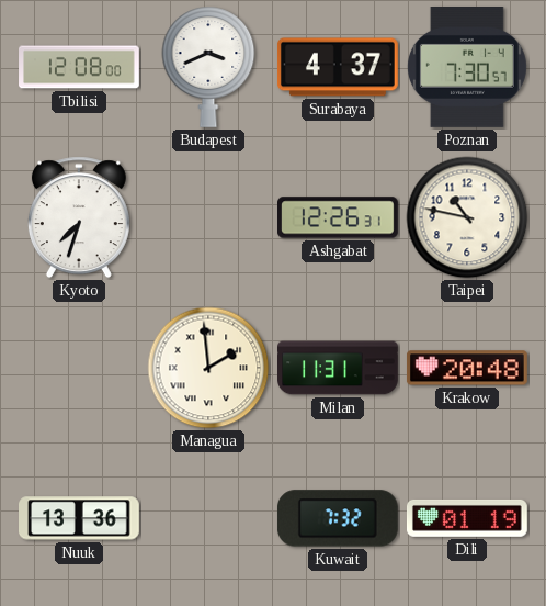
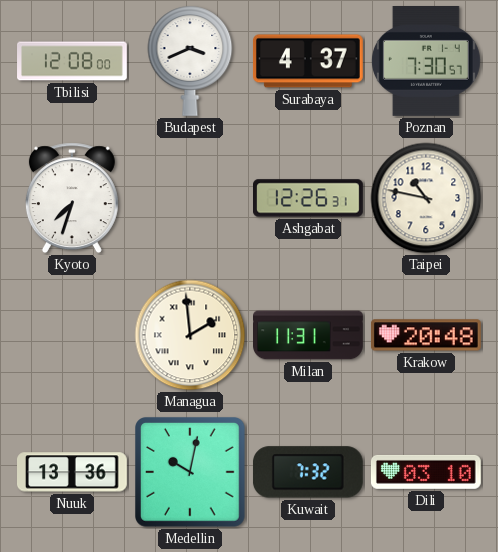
Medellin: none -> 10:02 (191, 473)
Dili: 01:19 -> 03:10 (426, 472)
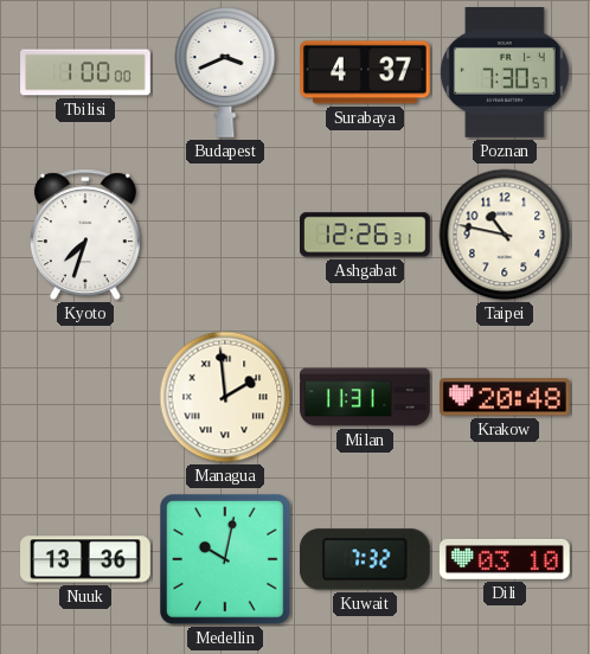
Tbilisi: 12:08 -> 1:00 (85, 72)
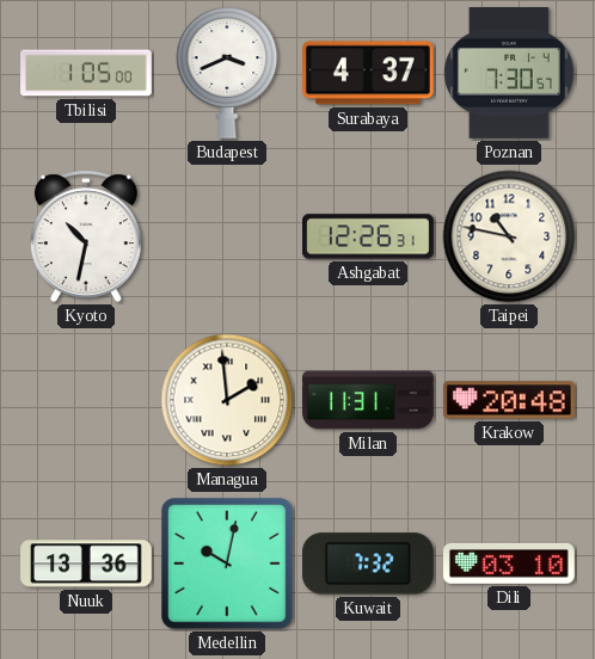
Tbilisi: 1:00 -> 1:05 (86, 73)
Kyoto: 7:33 -> 10:32 (86, 236)
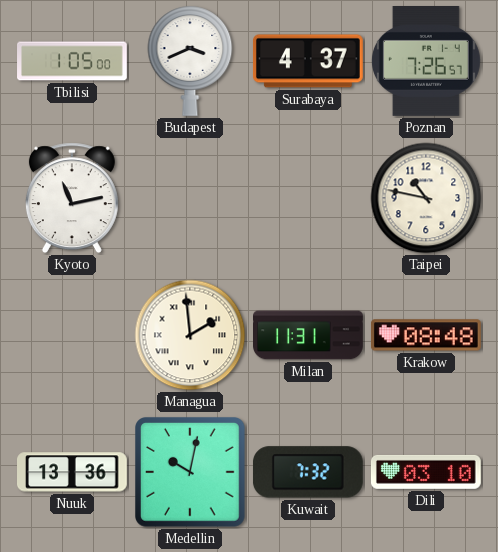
Poznan: 7:30 -> 7:26 (426, 62)
Kyoto: 10:32 -> 11:13 (72, 198)
Ashgabat: 12:26 -> none (369, 236)
Krakow: 20:48 -> 08:48 (426, 335)
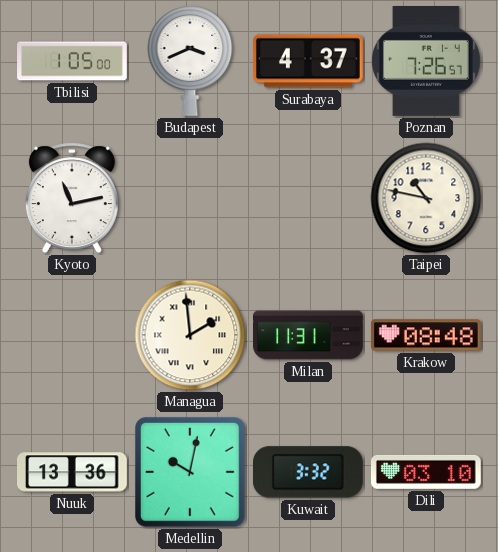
Kuwait: 7:32 -> 3:32 (308, 472)
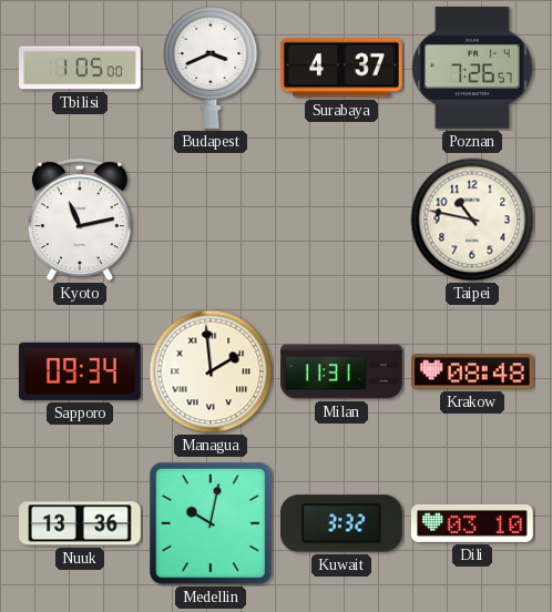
Sapporo: none -> 09:34 (80, 371)
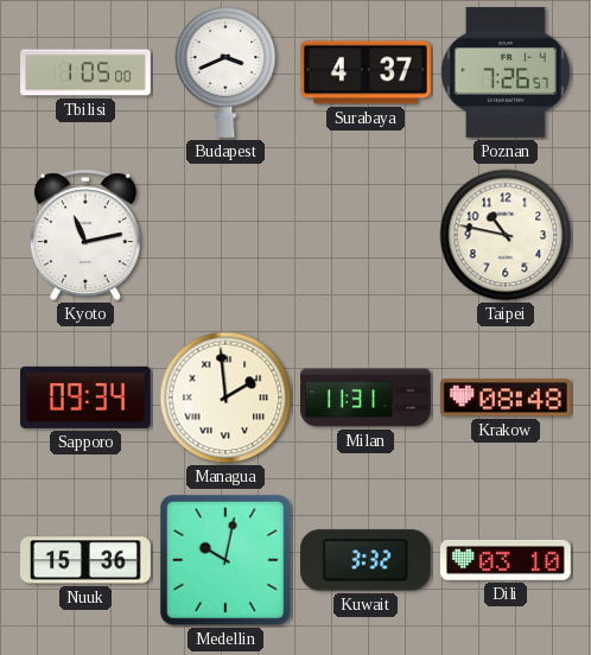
Nuuk: 13:36 -> 15:36 (87, 560)
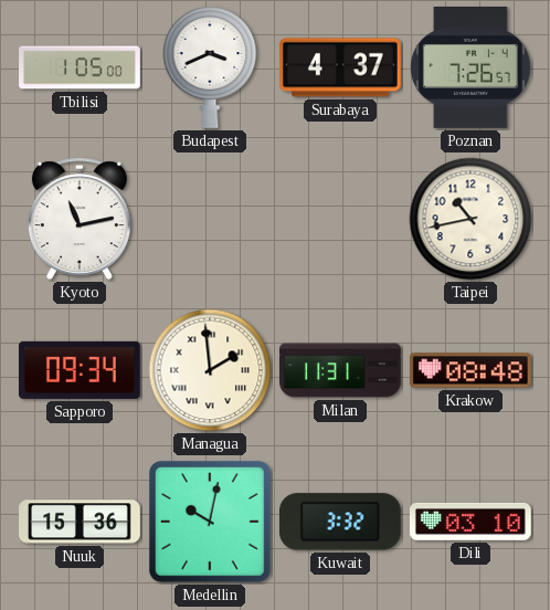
Taipei: 10:47 -> 10:43 (470, 219)
